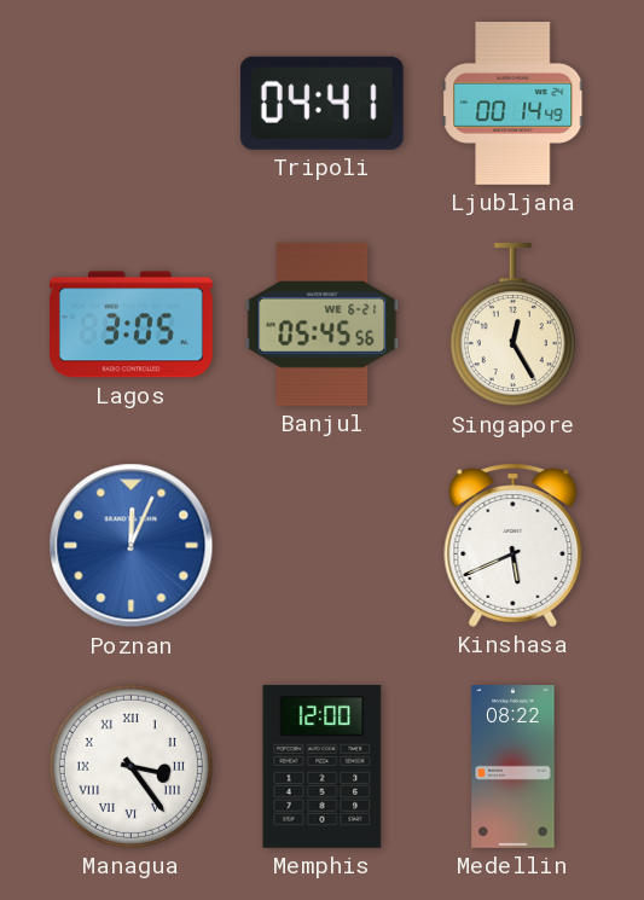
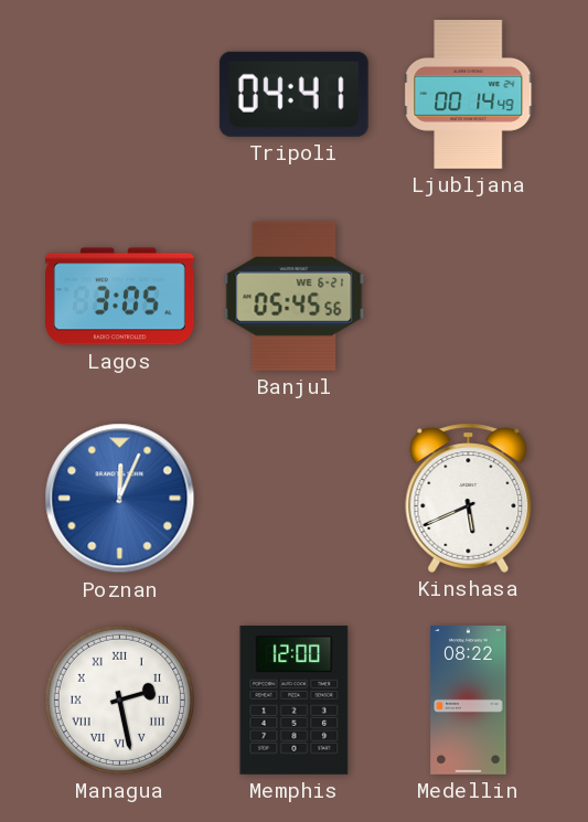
Singapore: 12:25 -> none (512, 325)
Managua: 3:24 -> 2:28 (119, 700)
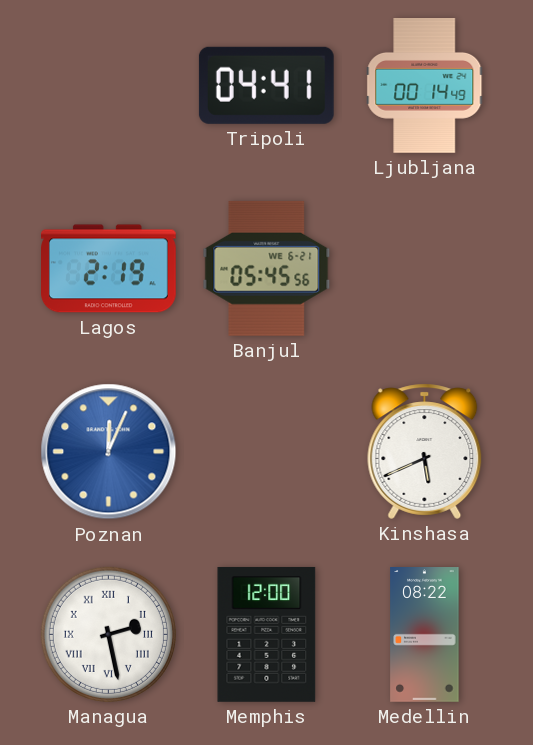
Lagos: 3:05 -> 2:19 (109, 269)
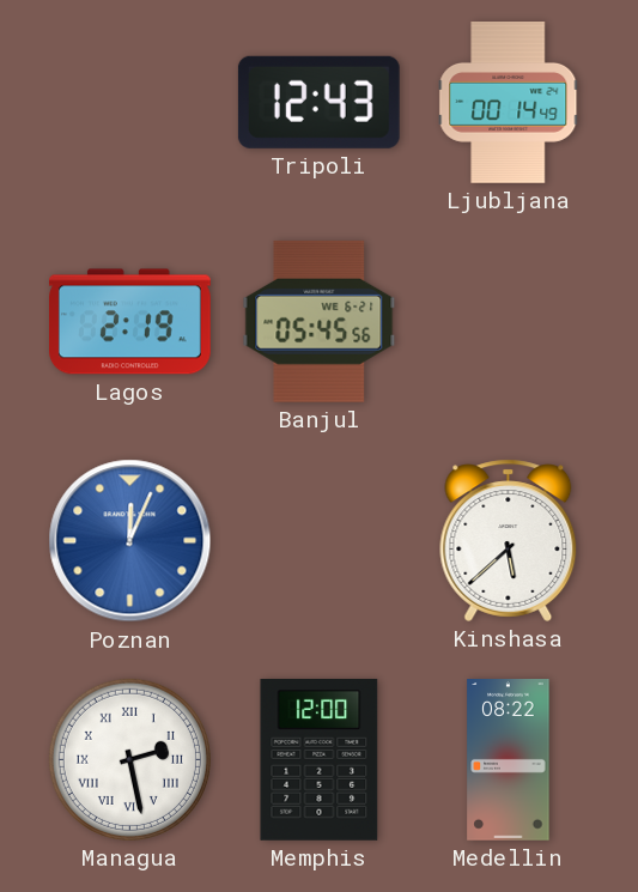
Tripoli: 04:41 -> 12:43 (318, 102)
Kinshasa: 5:41 -> 5:38 (509, 540)
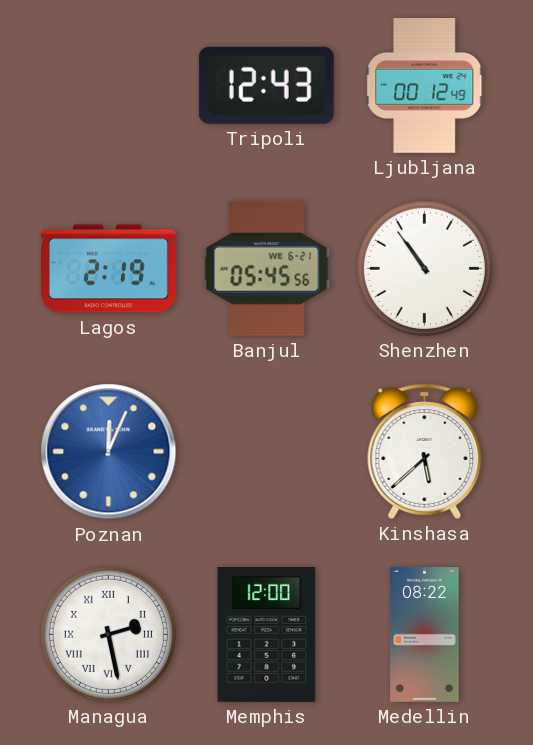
Ljubljana: 00:14 -> 00:12 (425, 86)
Shenzhen: none -> 10:54 (424, 268)
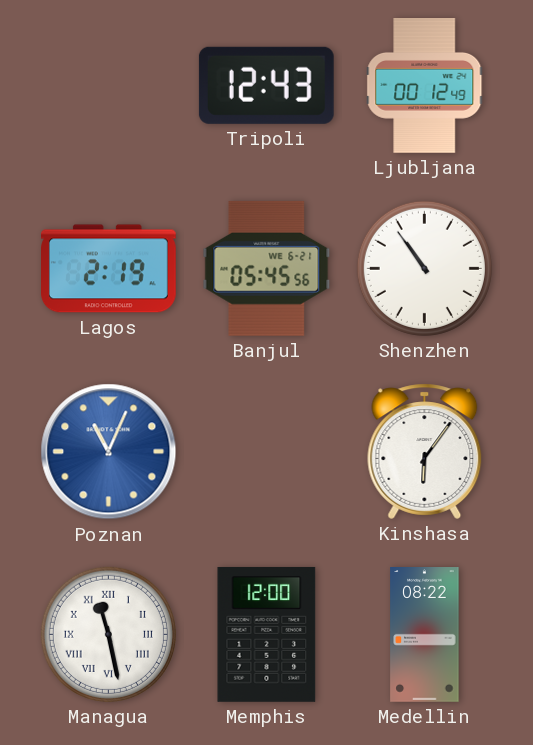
Poznan: 12:04 -> 11:04 (109, 452)
Kinshasa: 5:38 -> 6:06 (425, 451)
Managua: 2:28 -> 11:28 (108, 634)
